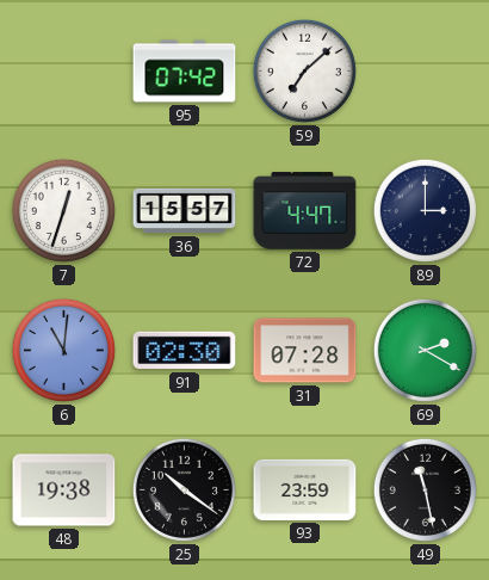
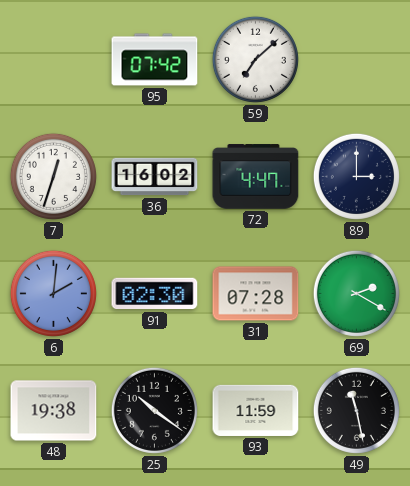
36: 15:57 -> 16:02 (155, 177)
6: 11:01 -> 2:01 (53, 293)
93: 23:59 -> 11:59 (256, 410)
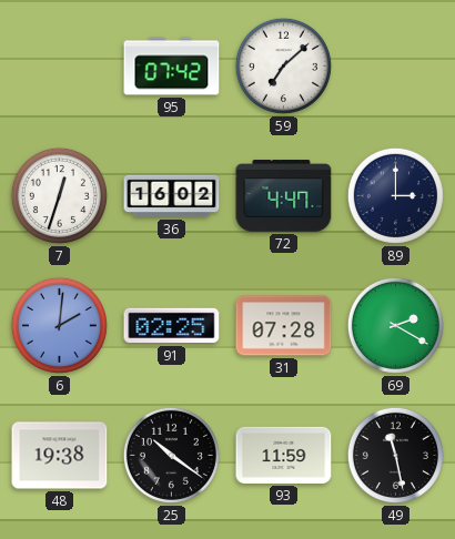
91: 02:30 -> 02:25 (172, 326)
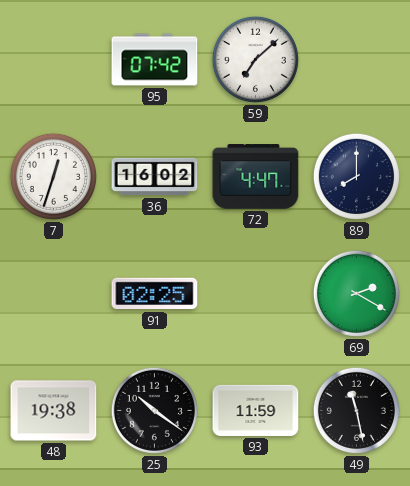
89: 3:00 -> 8:00 (356, 176)
6: 2:01 -> none (59, 325)
31: 07:28 -> none (284, 326)
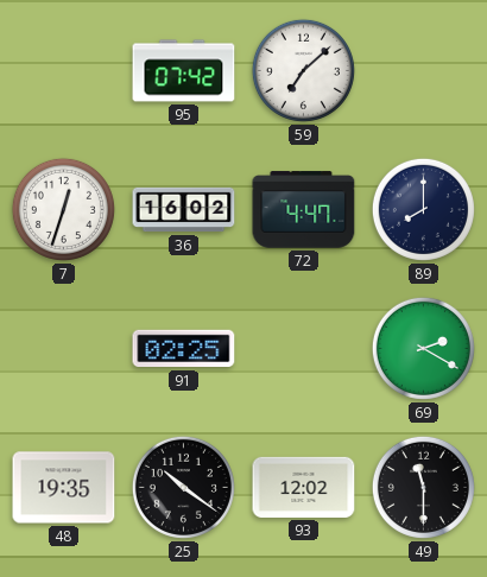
48: 19:38 -> 19:35 (64, 488)
93: 11:59 -> 12:02 (304, 487)
49: 11:28 -> 11:30 (423, 487)
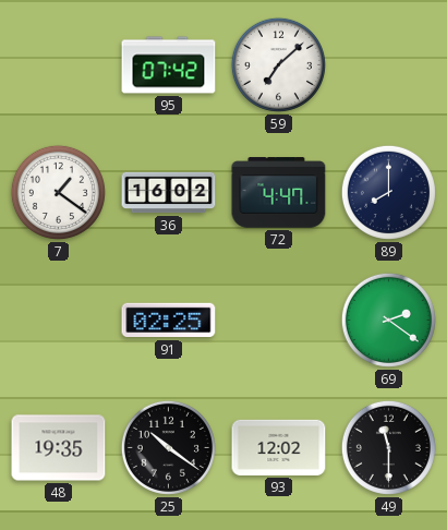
7: 12:33 -> 1:21 (58, 192)
69: 2:20 -> 2:21 (388, 320)
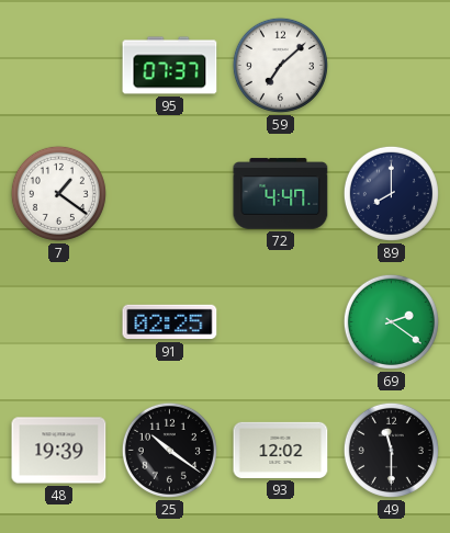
95: 07:42 -> 07:37 (170, 66)
36: 16:02 -> none (169, 193)
48: 19:35 -> 19:39 (59, 451)
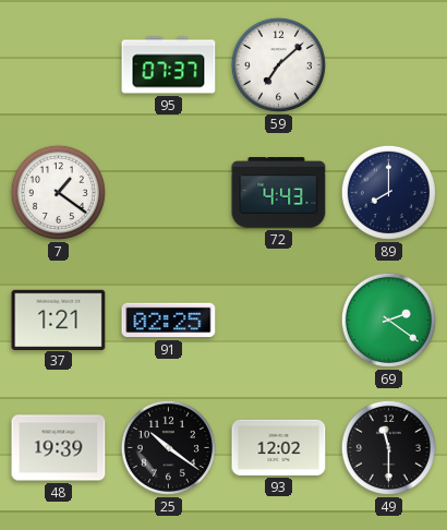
72: 4:47 -> 4:43 (279, 193)
37: none -> 1:21 (59, 320)
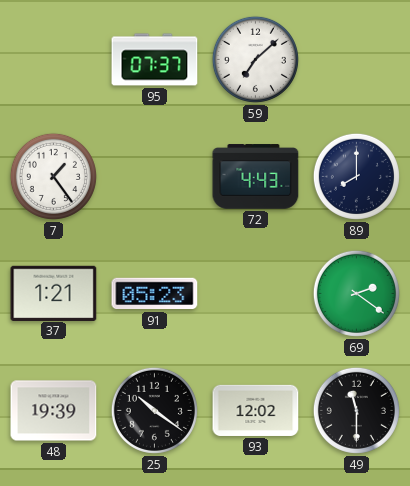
7: 1:21 -> 1:24 (53, 176)
91: 02:25 -> 05:23 (155, 294)
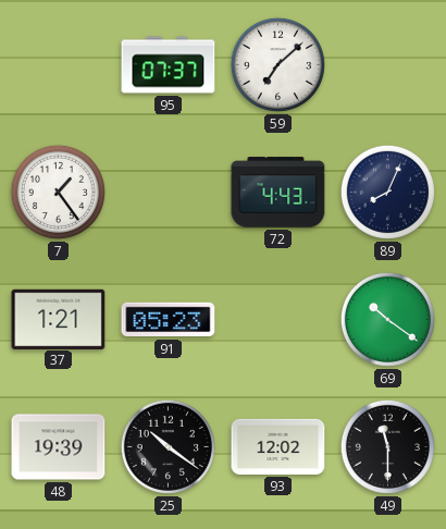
89: 8:00 -> 8:04 (387, 192)
69: 2:21 -> 10:21 (387, 319)
